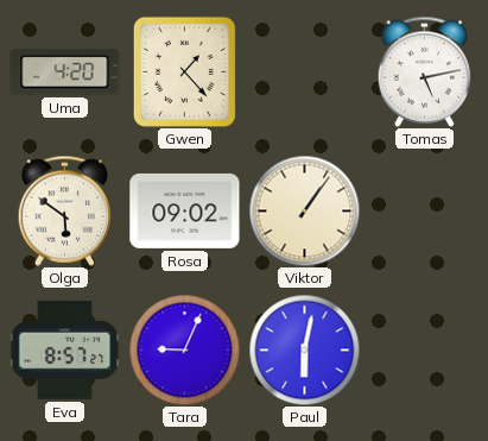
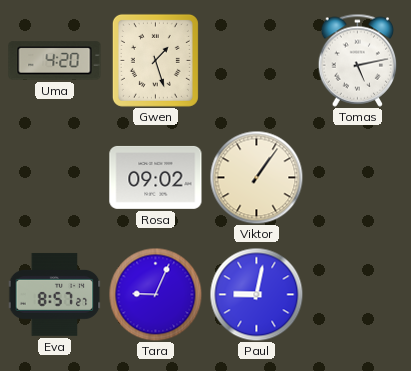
Gwen: 1:23 -> 1:27 (155, 60)
Olga: 5:51 -> none (65, 210)
Paul: 6:02 -> 9:02 (256, 294)
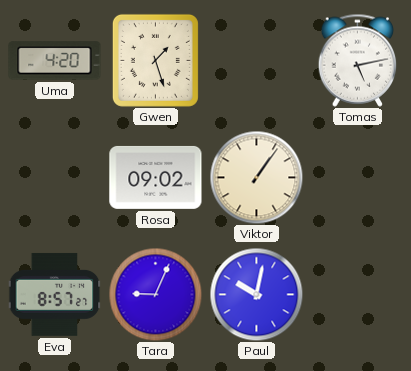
Paul: 9:02 -> 10:02 (256, 294)
